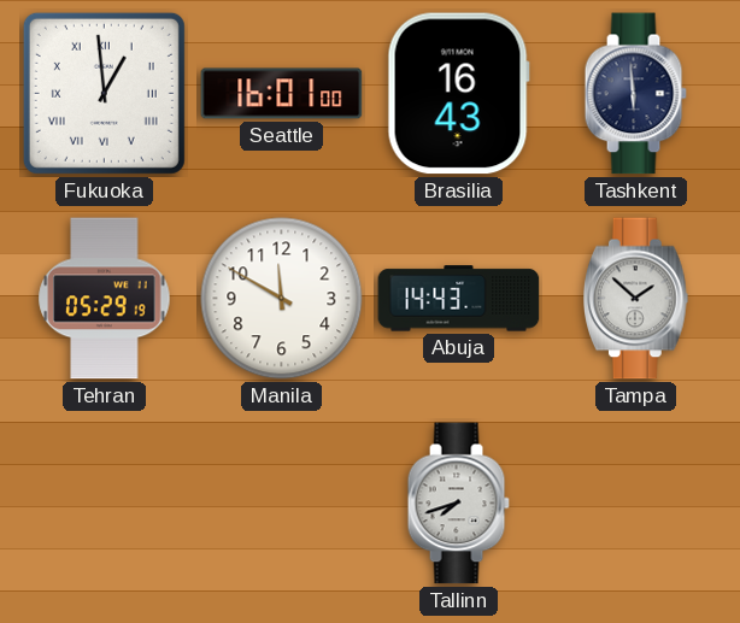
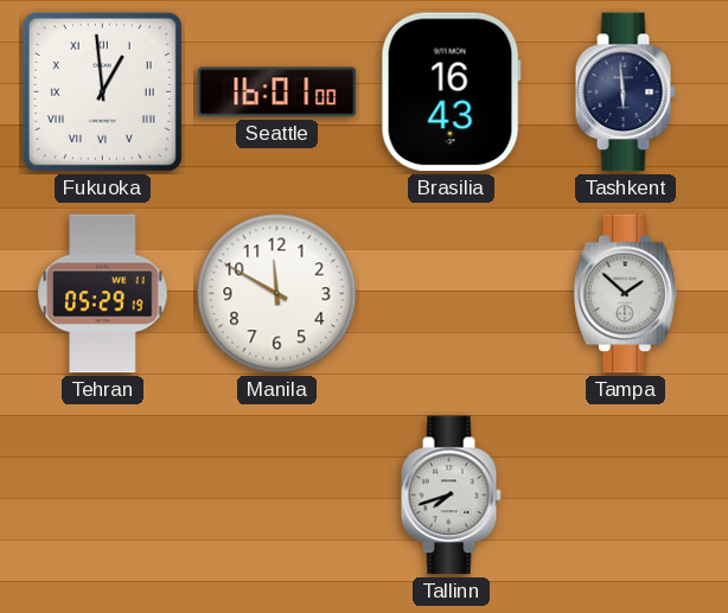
Abuja: 14:43 -> none (459, 299)
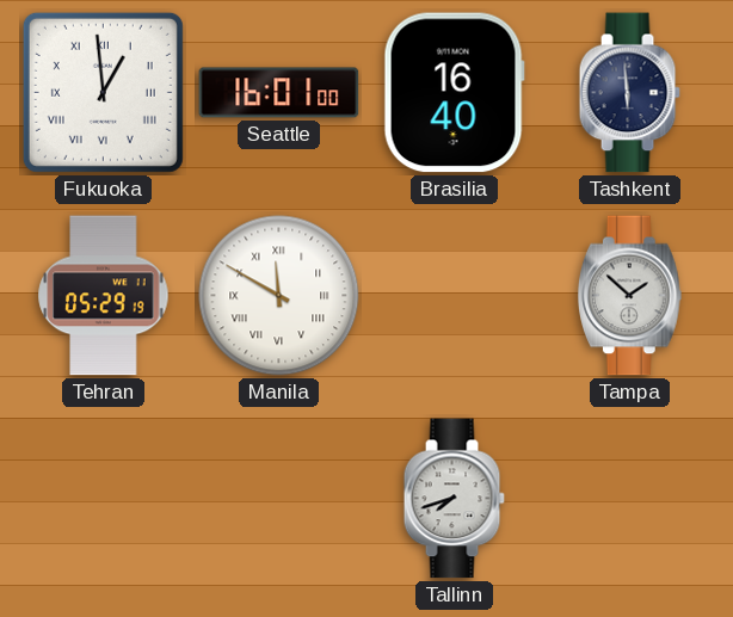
Brasilia: 16:43 -> 16:40 (454, 93)
Manila numerals: Arabic -> Roman (279, 296)
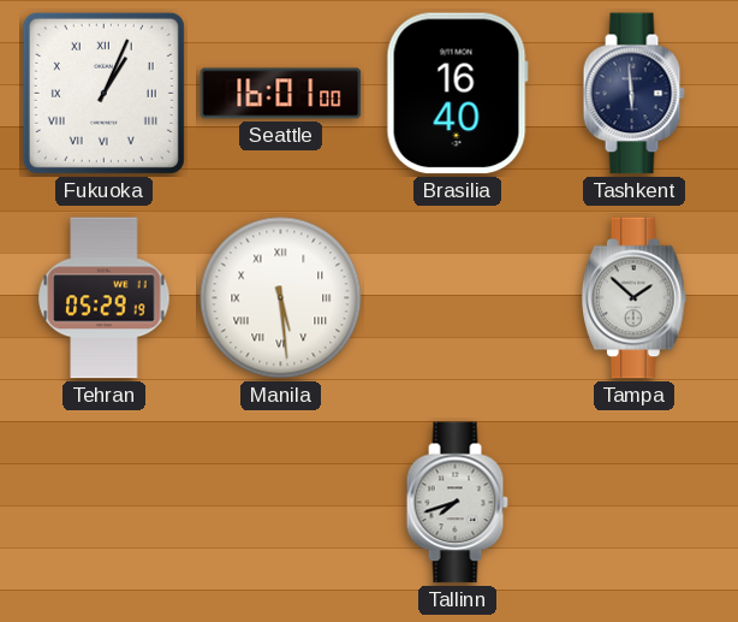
Fukuoka: 12:59 -> 1:04 (103, 93)
Manila: 11:50 -> 5:29 (281, 298)
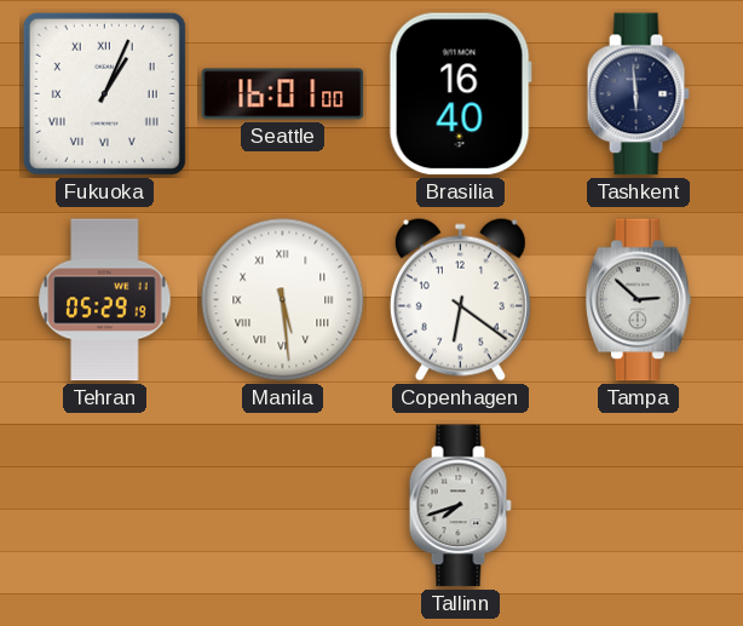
Copenhagen: none -> 6:21 (460, 299)
Tampa: 1:52 -> 2:52 (639, 300)
